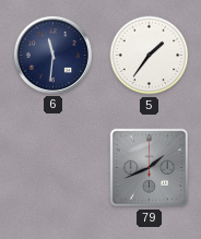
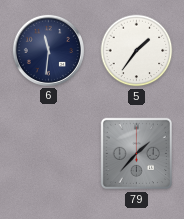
79: 1:41 -> 1:37 (137, 154)
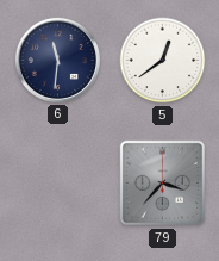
5: 1:36 -> 12:39 (163, 61)
79: 1:37 -> 3:37 (163, 184)
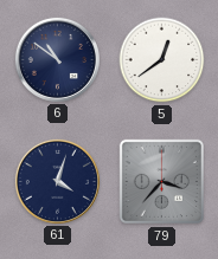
6: 11:31 -> 10:51 (57, 59)
61: none -> 4:03 (57, 181)
